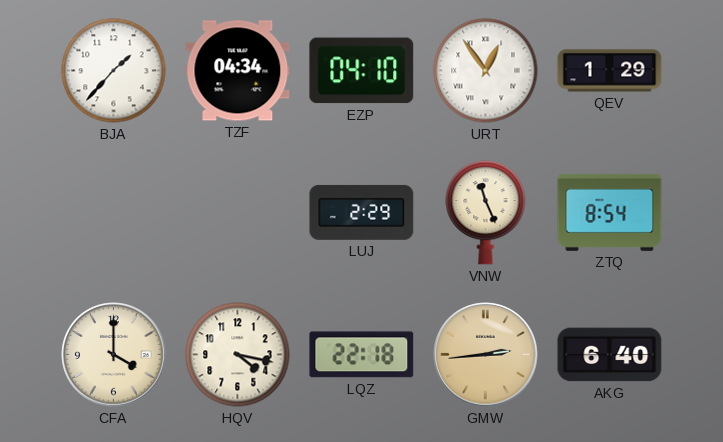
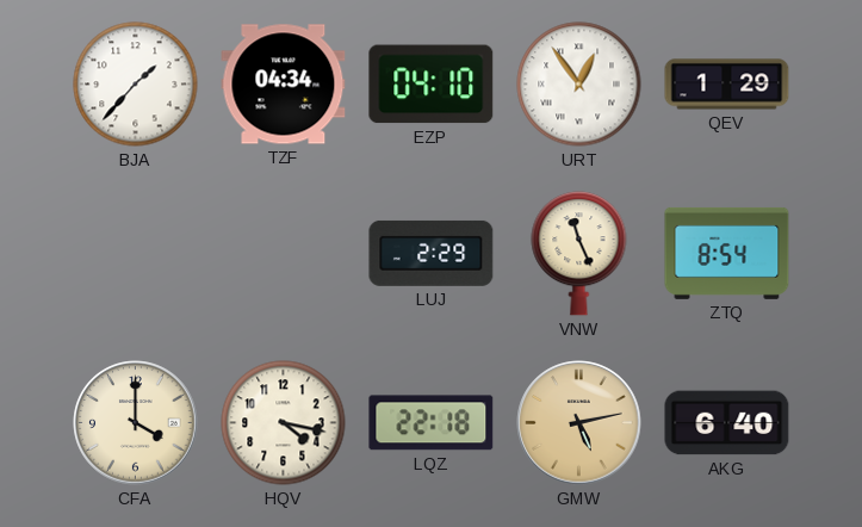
GMW: 2:44 -> 5:13 (579, 423)
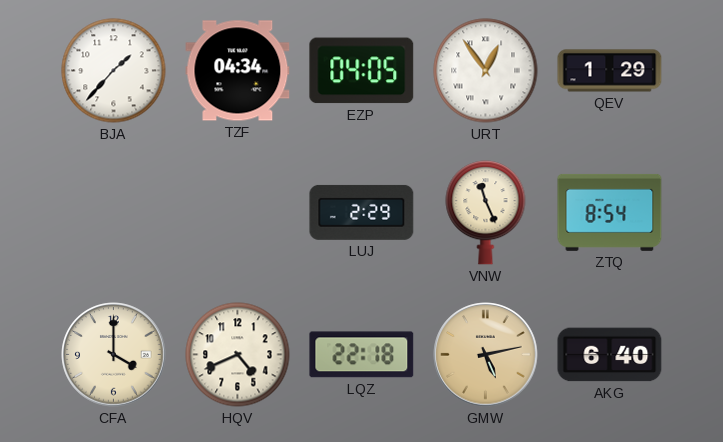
EZP: 04:10 -> 04:05 (362, 71)
HQV: 4:17 -> 4:41 (238, 355)
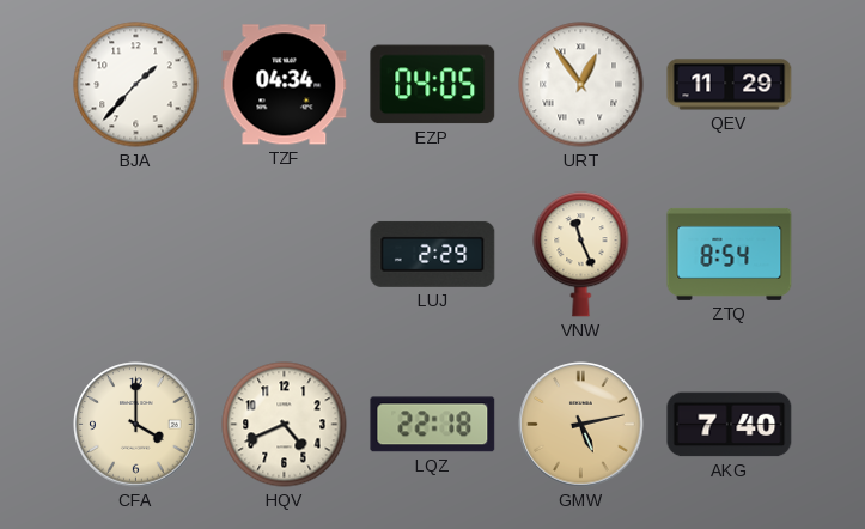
QEV: 1:29 -> 11:29 (730, 85)
AKG: 6:40 -> 7:40 (730, 425)
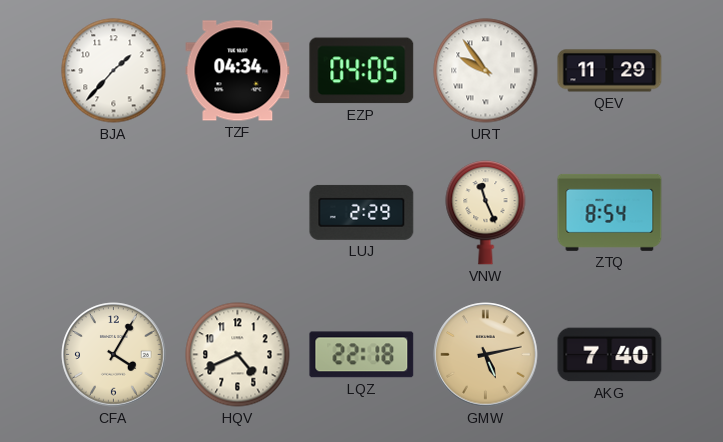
URT: 12:54 -> 9:54 (486, 71)
CFA: 4:00 -> 4:05 (114, 355)
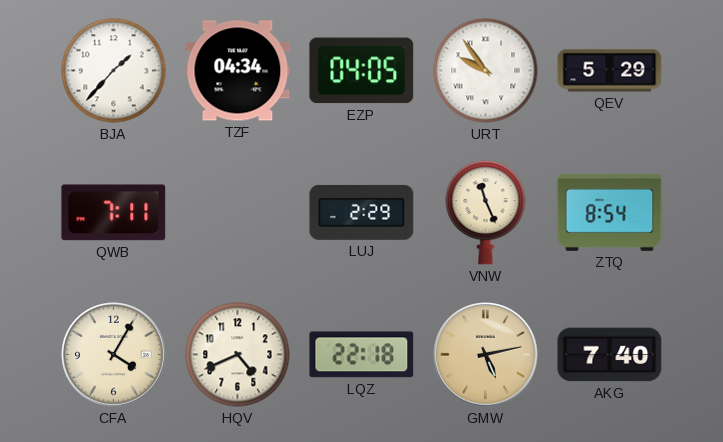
QEV: 11:29 -> 5:29 (610, 71)
QWB: none -> 7:11 (114, 213)
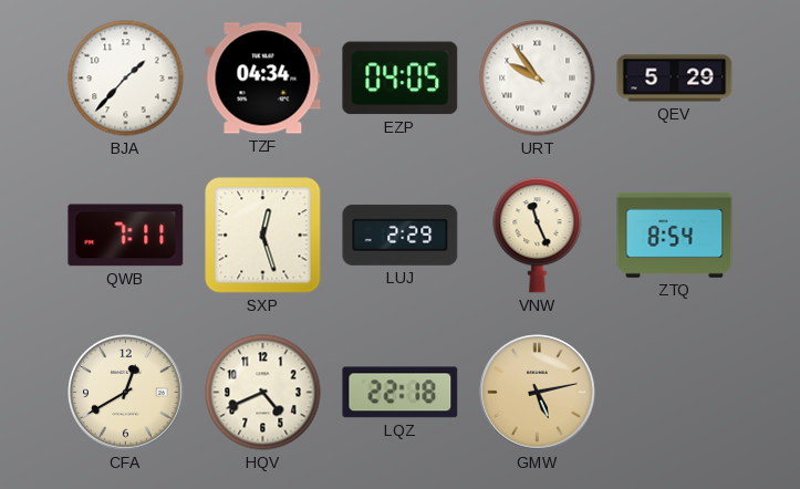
SXP: none -> 12:27 (263, 236)
CFA: 4:05 -> 12:40 (126, 393)
AKG: 7:40 -> none (610, 355)
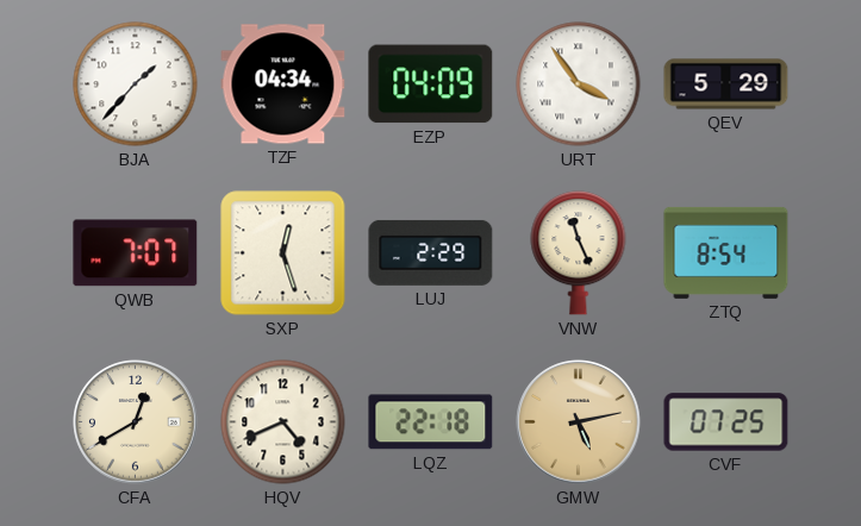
EZP: 04:05 -> 04:09 (431, 84)
URT: 9:54 -> 3:54 (579, 84)
QWB: 7:11 -> 7:07 (136, 253)
CVF: none -> 07:25 (726, 422)
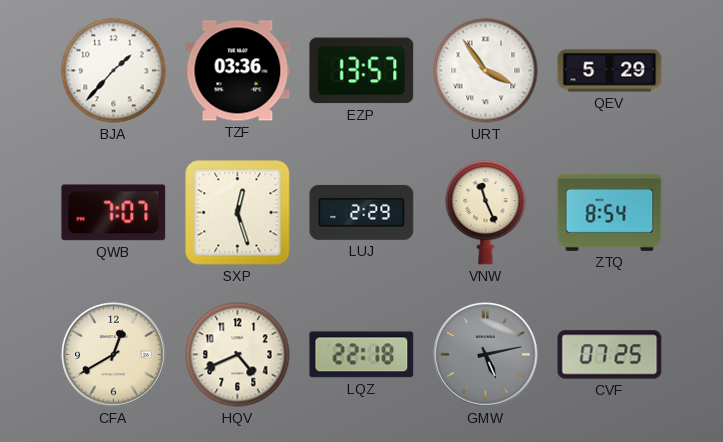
TZF: 04:34 -> 03:36 (238, 71)
EZP: 04:09 -> 13:57 (362, 71)
GMW dial: champagne -> grey (486, 355)
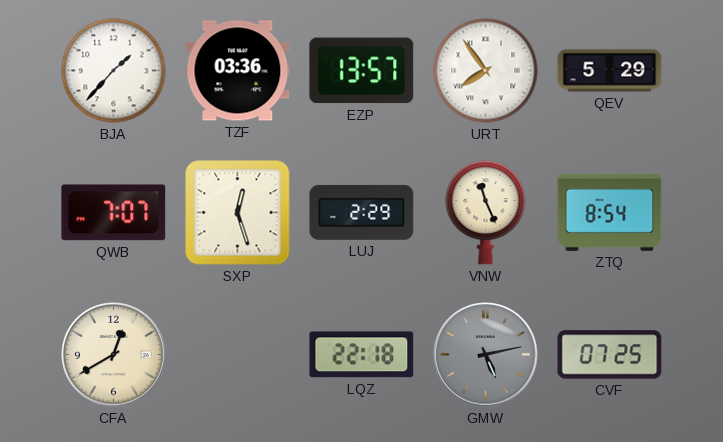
URT: 3:54 -> 7:54 (486, 71)
HQV: 4:41 -> none (238, 355)
